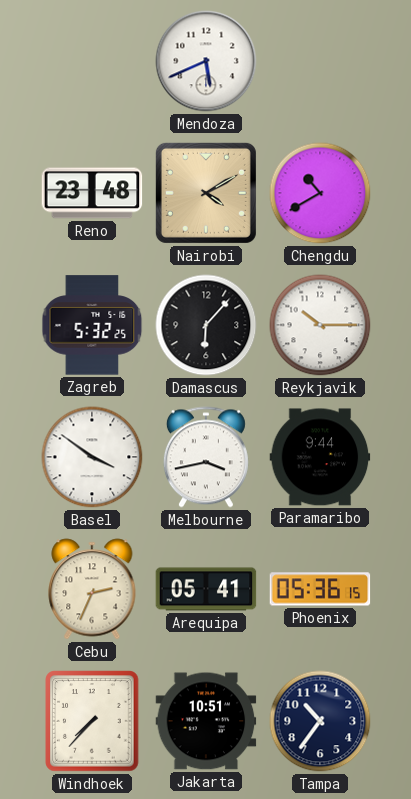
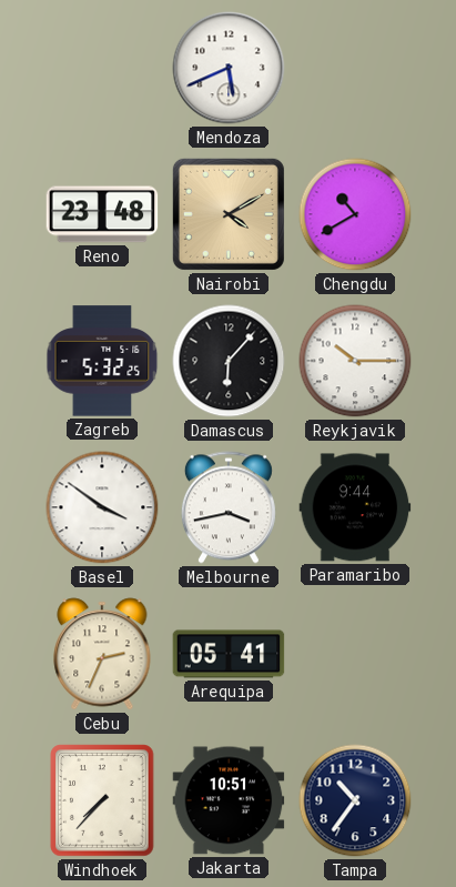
Phoenix: 05:36 -> none (320, 589)
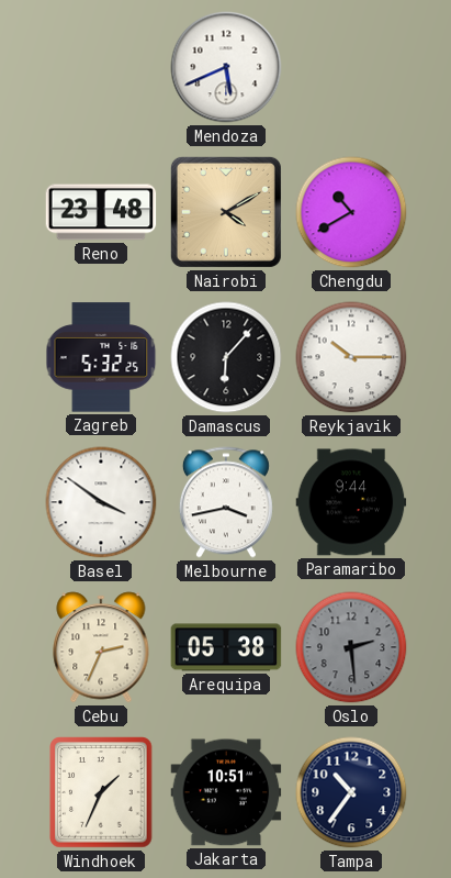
Arequipa: 05:41 -> 05:38 (226, 647)
Oslo: none -> 2:29 (351, 647)
Windhoek: 7:37 -> 1:34 (101, 792)
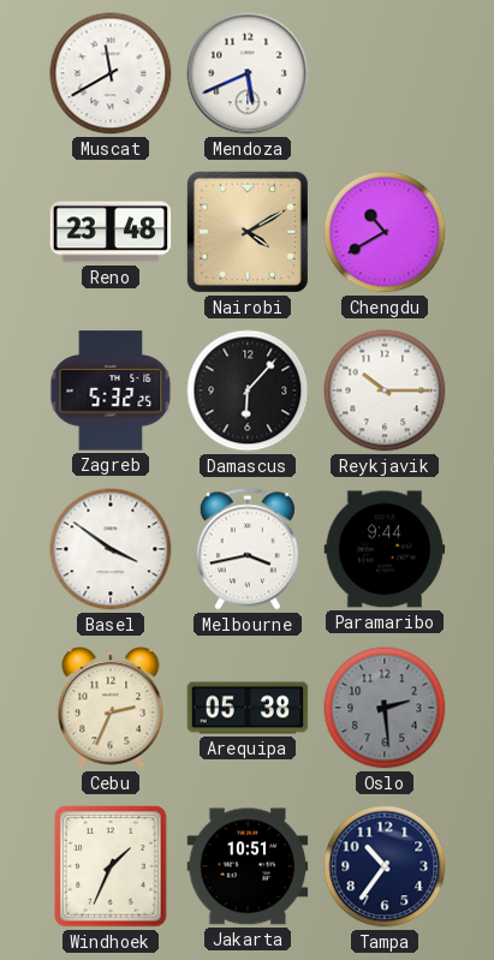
Muscat: none -> 11:40 (111, 73)
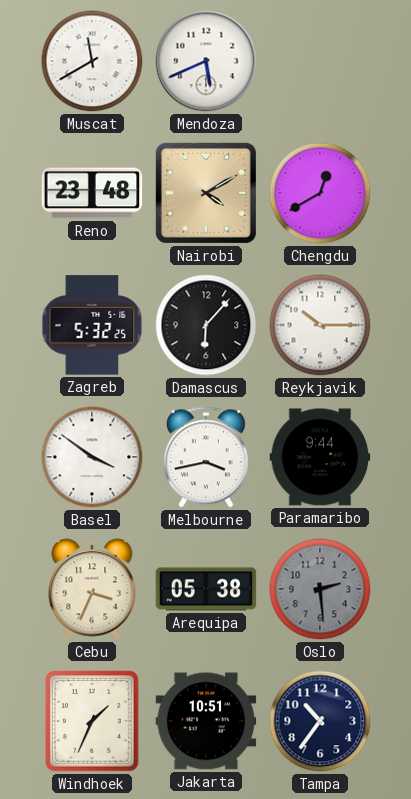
Chengdu: 10:40 -> 12:40 (320, 193)
Cebu: 2:34 -> 3:34 (92, 589)
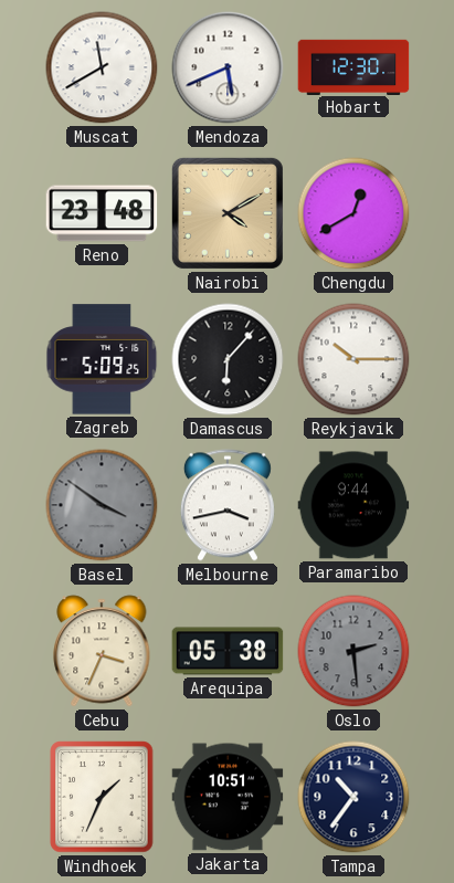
Hobart: none -> 12:30 (353, 66)
Zagreb: 5:32 -> 5:09 (102, 359)
Basel dial: white -> grey (102, 505)
